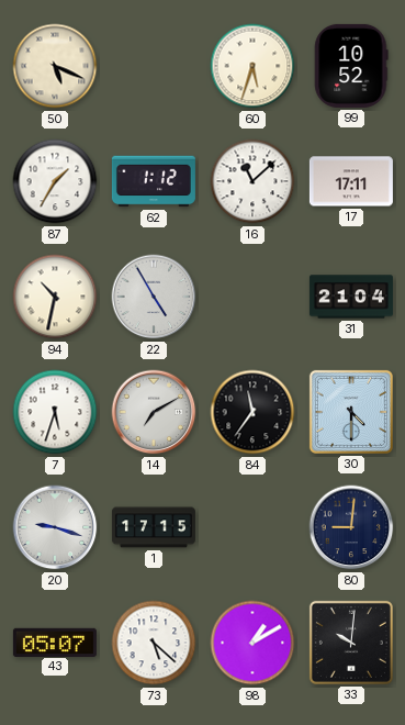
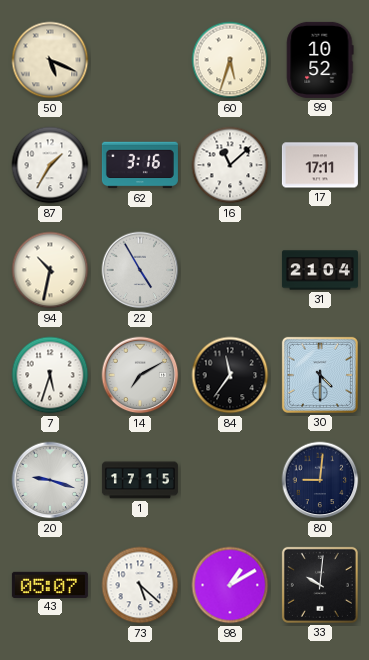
62: 1:12 -> 3:16 (140, 165)
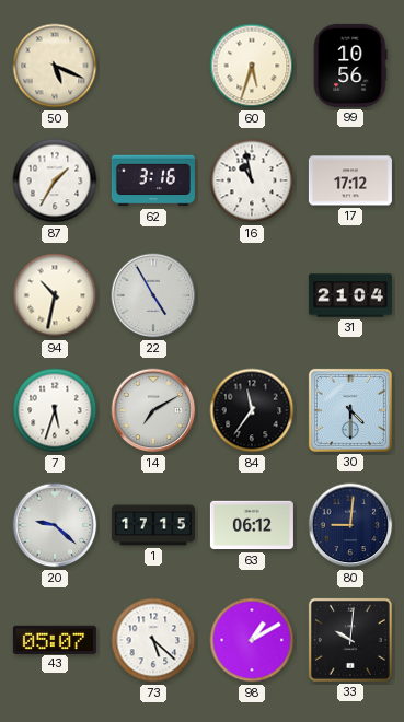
99: 10:52 -> 10:56 (350, 66)
16: 11:08 -> 10:58 (252, 180)
17: 17:11 -> 17:12 (350, 180)
20: 9:18 -> 9:22 (55, 525)
63: none -> 06:12 (252, 525)
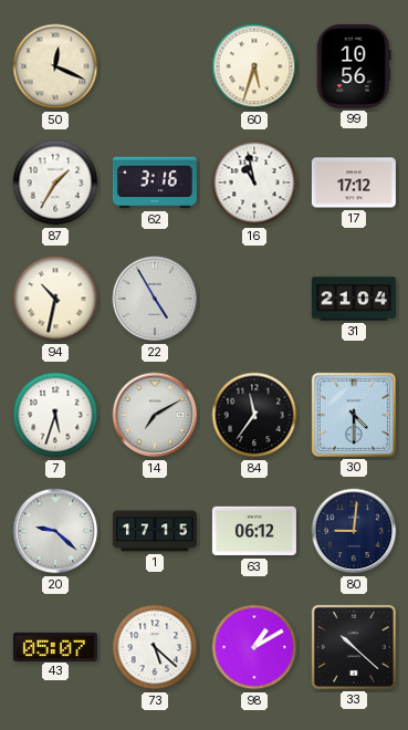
50: 5:19 -> 12:19 (55, 66)
33: 10:01 -> 10:22 (354, 647)
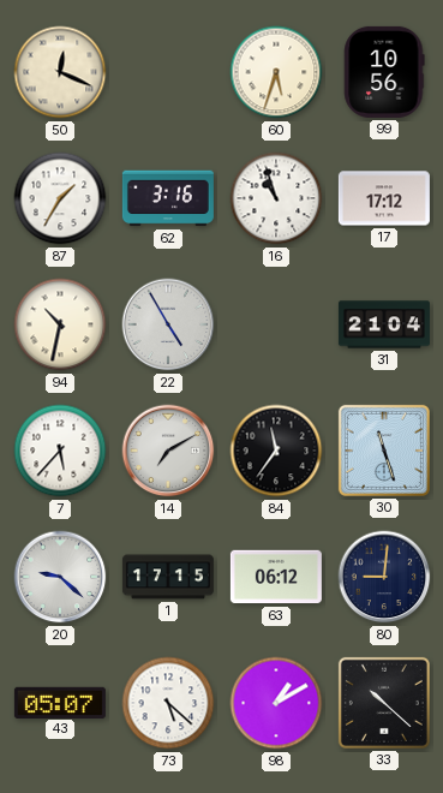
16: 10:58 -> 10:57 (276, 198)
7: 5:33 -> 5:37 (60, 451)
30: 4:30 -> 11:27 (384, 451)
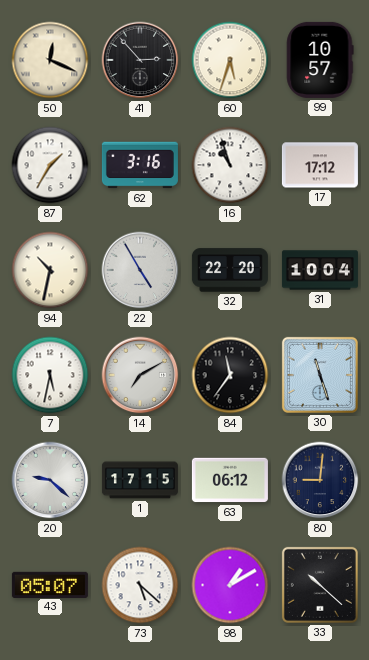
41: none -> 2:53 (140, 60)
99: 10:56 -> 10:57 (320, 60)
32: none -> 22:20 (230, 270)
31: 21:04 -> 10:04 (320, 270)
7: 5:37 -> 5:32 (50, 375)
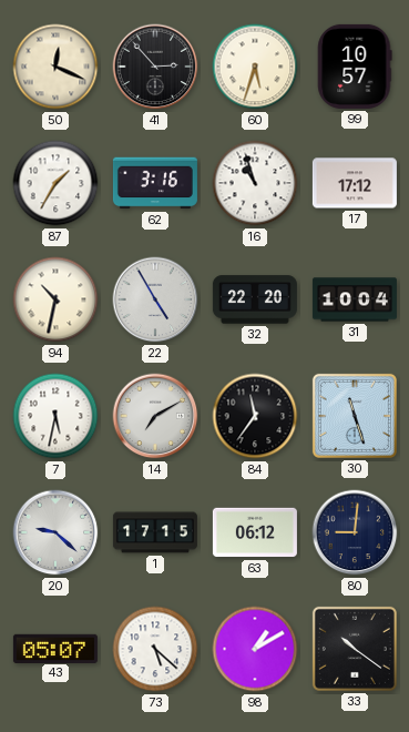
33: 10:22 -> 10:21 (355, 649)
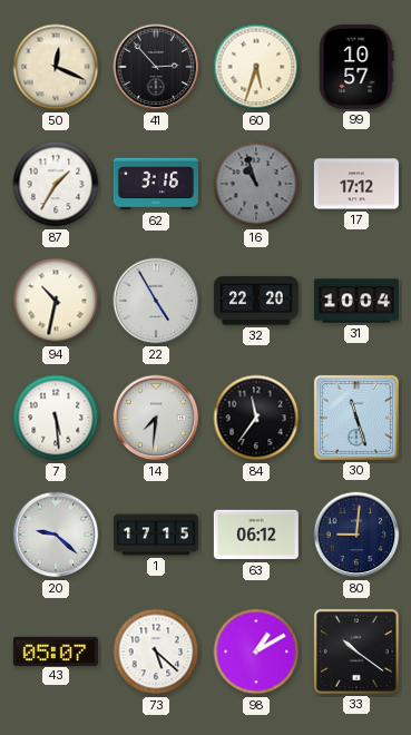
16 dial: white -> grey (256, 184)
7: 5:32 -> 5:29 (56, 418)
14: 7:10 -> 7:31 (156, 418)
